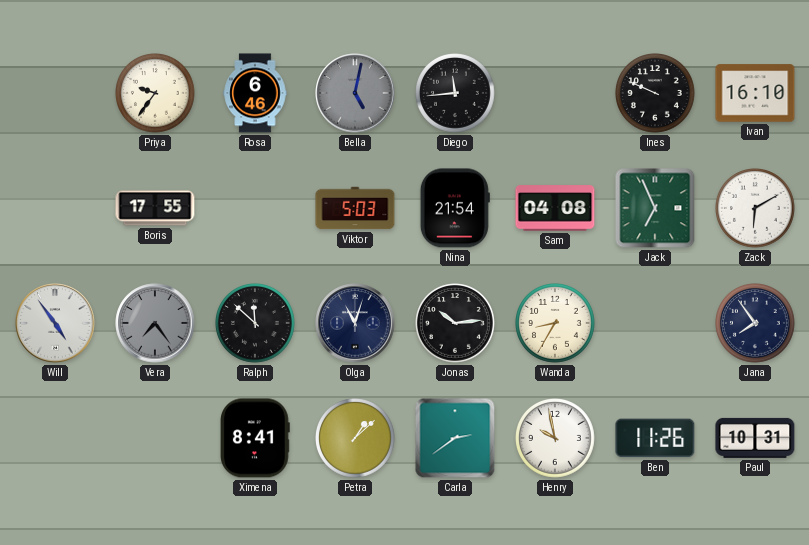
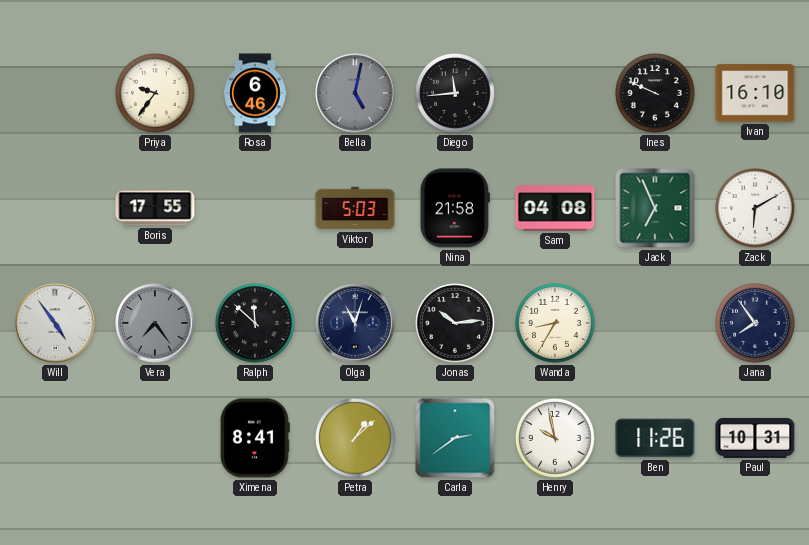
Nina: 21:54 -> 21:58 (455, 208)
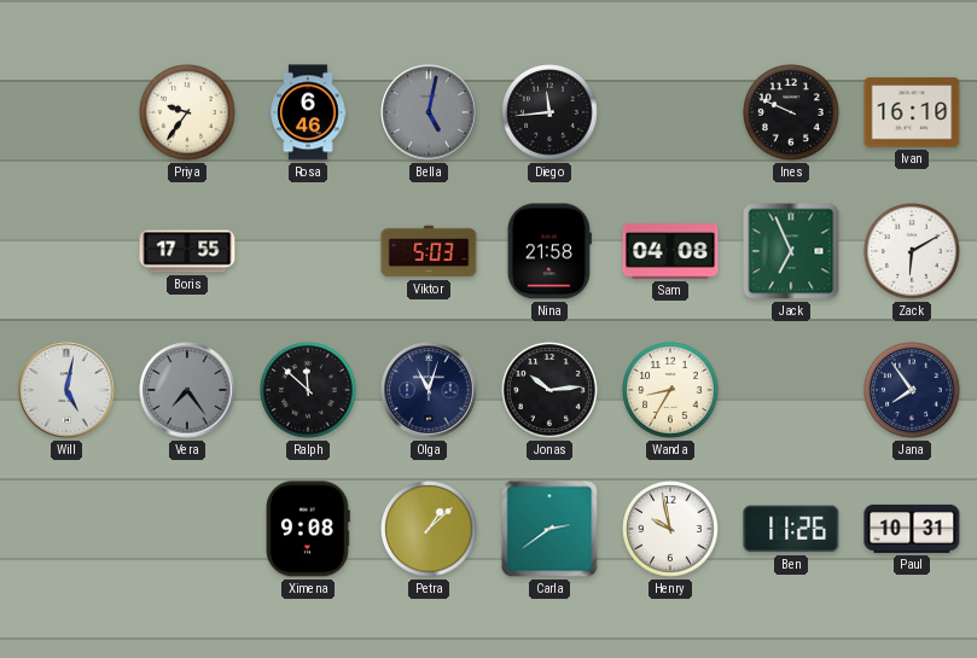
Will: 4:54 -> 5:02 (66, 390)
Ximena: 8:41 -> 9:08 (309, 529)
